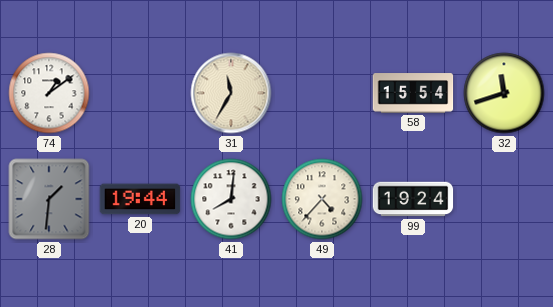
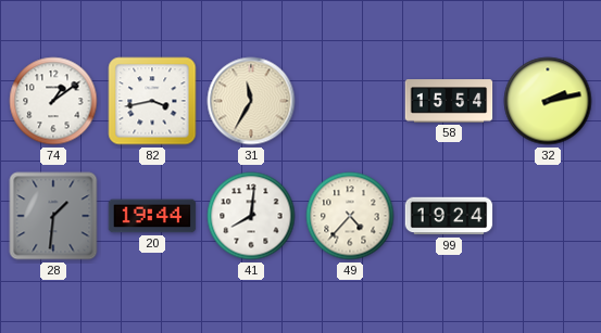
82: none -> 3:43 (152, 101)
32: 11:42 -> 2:13 (548, 101)
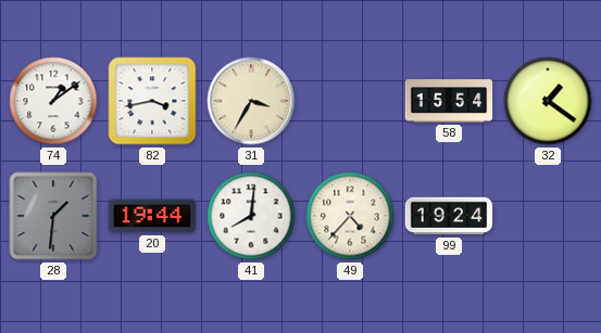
31: 11:35 -> 3:35 (251, 101)
32: 2:13 -> 1:21 (548, 101)
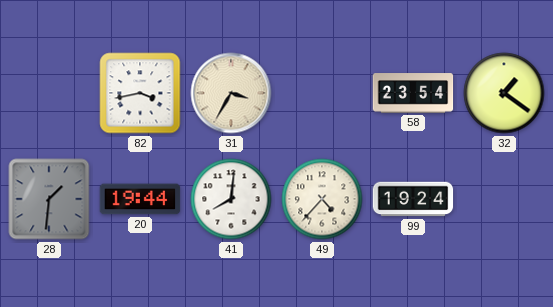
74: 1:09 -> none (53, 101)
58: 15:54 -> 23:54 (413, 93)
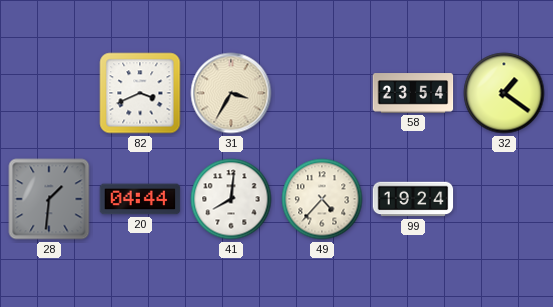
82: 3:43 -> 3:41 (140, 93)
20: 19:44 -> 04:44 (140, 199)
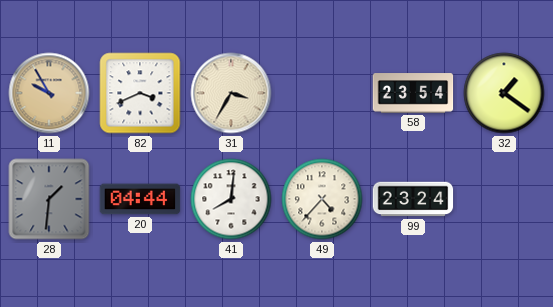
11: none -> 9:55 (49, 93)
99: 19:24 -> 23:24 (413, 199)
